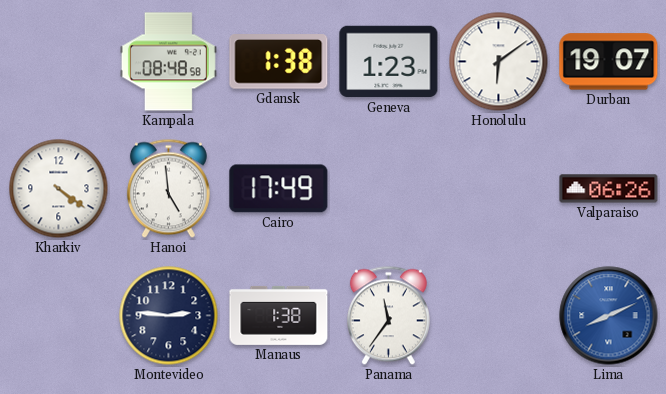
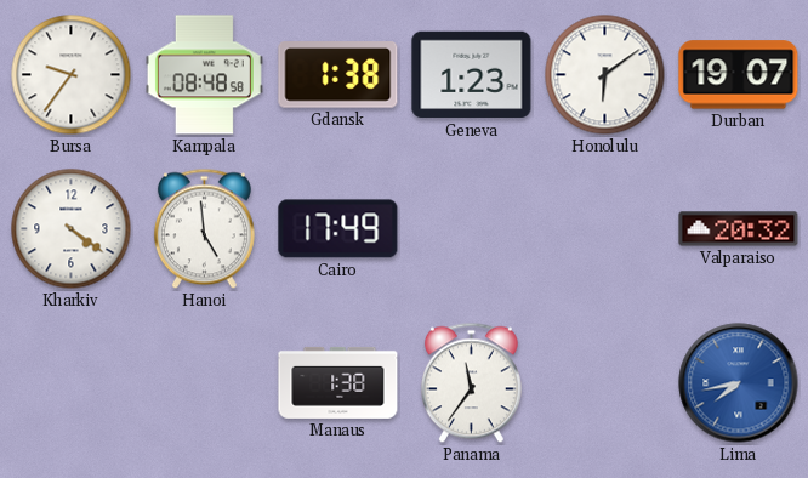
Bursa: none -> 9:36 (72, 75)
Valparaiso: 06:26 -> 20:32 (739, 229)
Montevideo: 2:46 -> none (169, 316)
Lima: 8:11 -> 7:43 (739, 383)
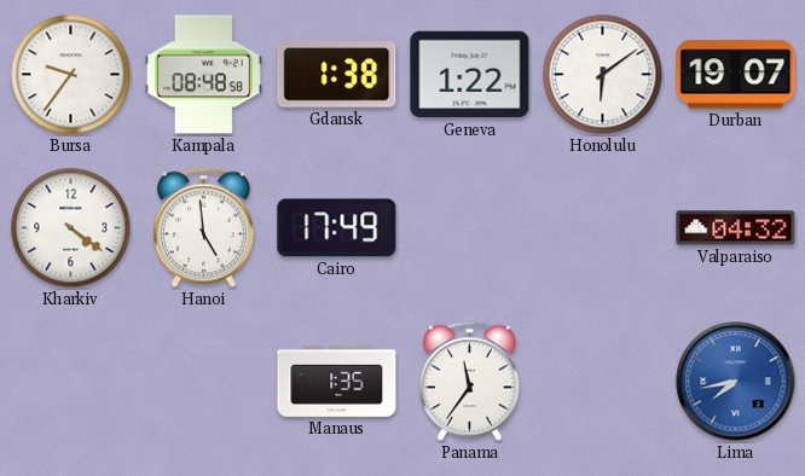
Geneva: 1:23 -> 1:22 (470, 75)
Valparaiso: 20:32 -> 04:32 (736, 228)
Manaus: 1:38 -> 1:35 (337, 381)
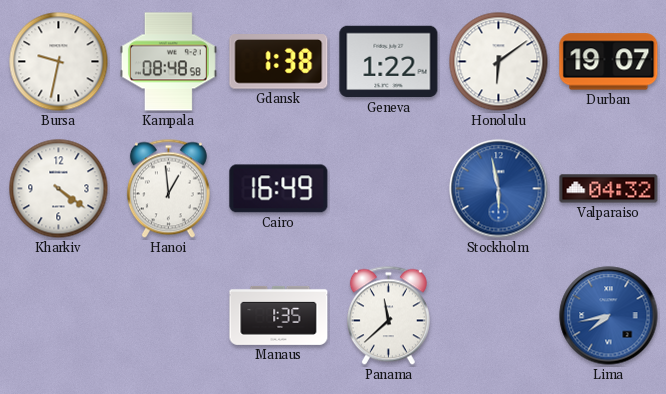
Bursa: 9:36 -> 9:32 (59, 62)
Hanoi: 4:59 -> 12:59 (168, 189)
Cairo: 17:49 -> 16:49 (279, 189)
Stockholm: none -> 5:58 (499, 189)
Panama: 11:36 -> 11:38 (388, 316)
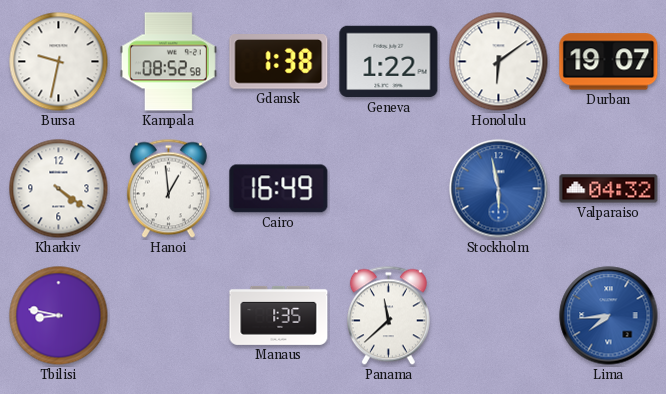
Kampala: 08:48 -> 08:52 (168, 62)
Tbilisi: none -> 8:47 (59, 316)
Lima: 7:43 -> 7:44 (609, 316)
